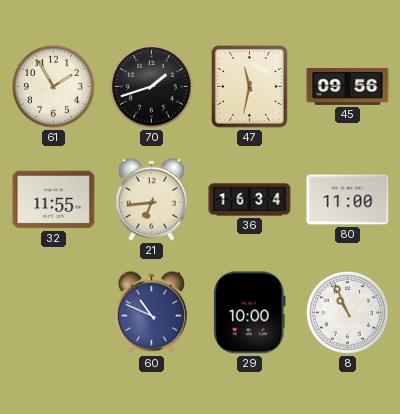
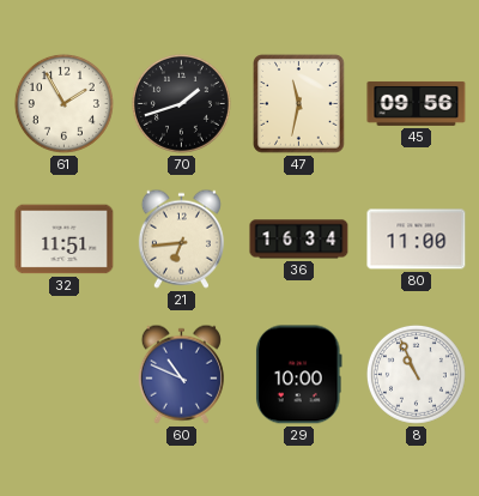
32: 11:55 -> 11:51 (65, 240)
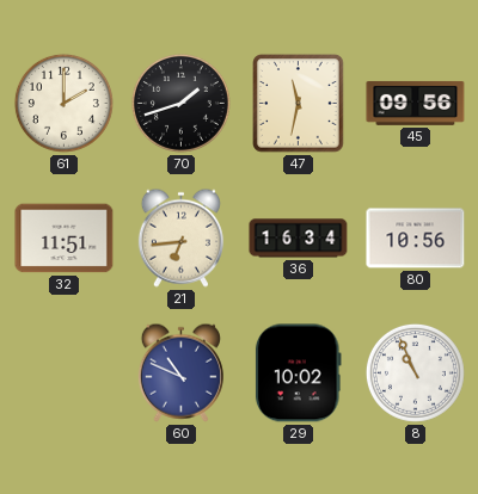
61: 1:55 -> 2:00 (63, 103)
80: 11:00 -> 10:56 (416, 239)
29: 10:00 -> 10:02 (299, 373)
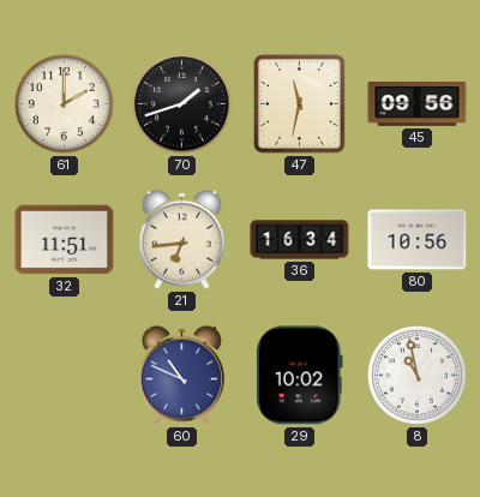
8: 10:56 -> 10:58 (416, 375)
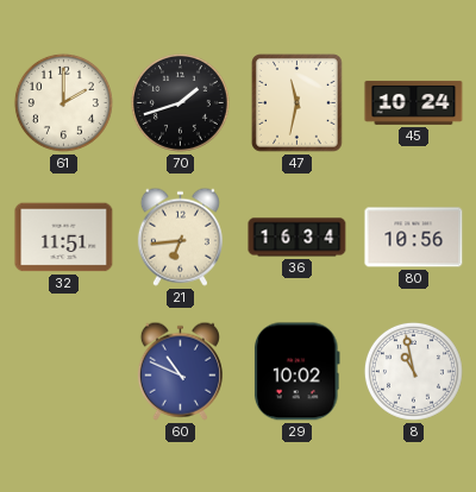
45: 09:56 -> 10:24 (414, 102)
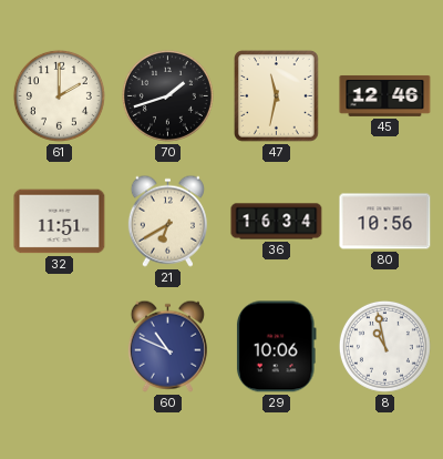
45: 10:24 -> 12:46 (385, 95)
21: 6:44 -> 6:40 (167, 221)
29: 10:02 -> 10:06 (277, 347)
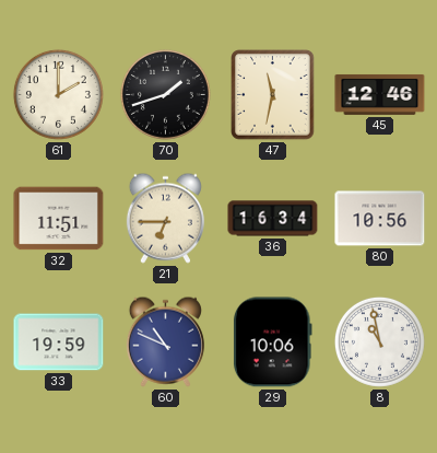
21: 6:40 -> 6:45 (165, 218)
33: none -> 19:59 (59, 342)
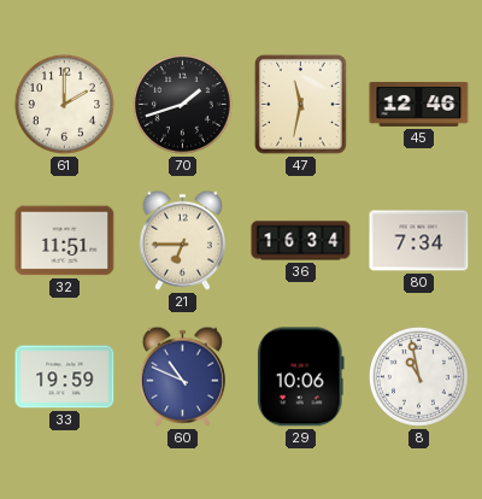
80: 10:56 -> 7:34 (419, 241)
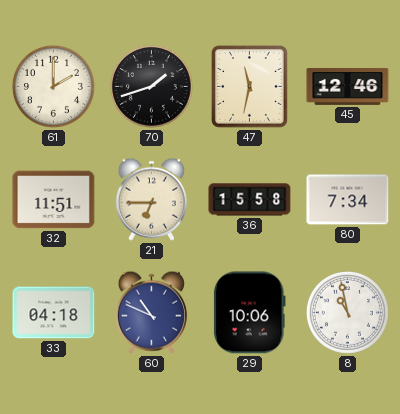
36: 16:34 -> 15:58 (250, 200)
33: 19:59 -> 04:18 (54, 313)
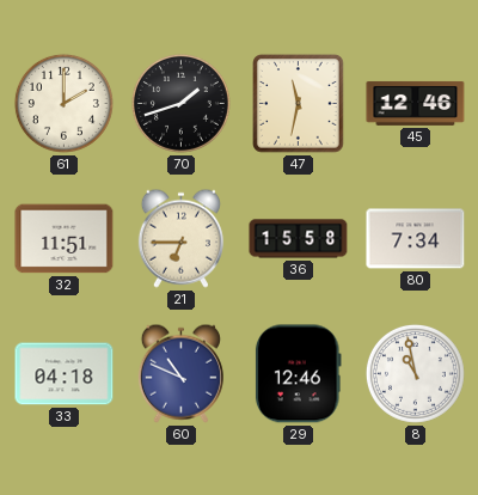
29: 10:06 -> 12:46 (299, 374)
